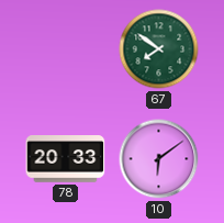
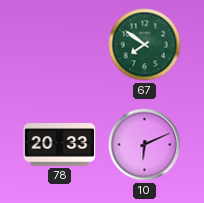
10: 6:09 -> 6:11 (145, 145)
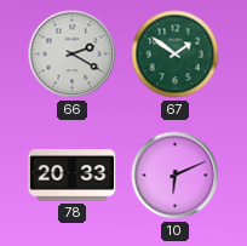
66: none -> 2:20 (73, 55)
67: 7:51 -> 1:51 (176, 55)
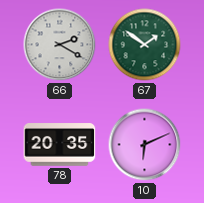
78: 20:33 -> 20:35 (60, 145)
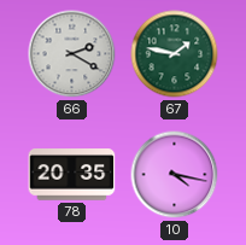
67: 1:51 -> 1:47 (175, 54)
10: 6:11 -> 4:17 (175, 175)
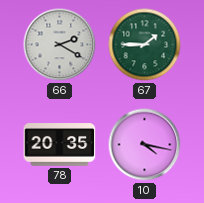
67: 1:47 -> 1:45 (145, 45)
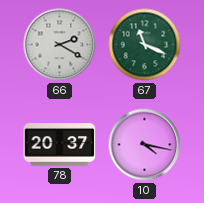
67: 1:45 -> 11:19 (145, 45)
78: 20:35 -> 20:37 (60, 145)
